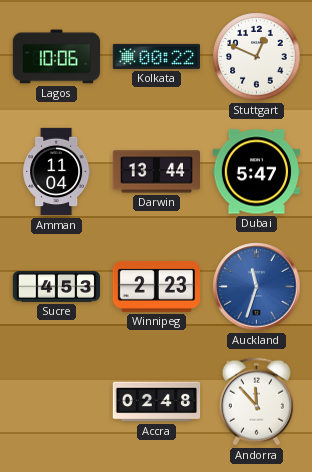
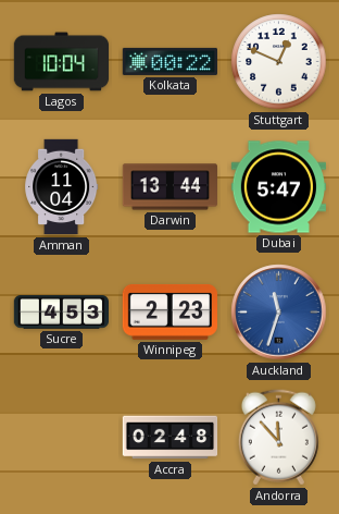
Lagos: 10:06 -> 10:04 (62, 62)
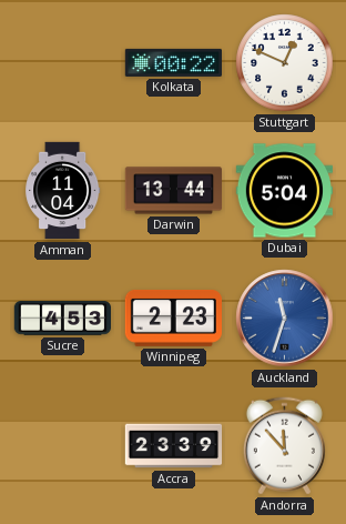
Lagos: 10:04 -> none (62, 62)
Dubai: 5:47 -> 5:04 (284, 191)
Accra: 02:48 -> 23:39 (174, 446)
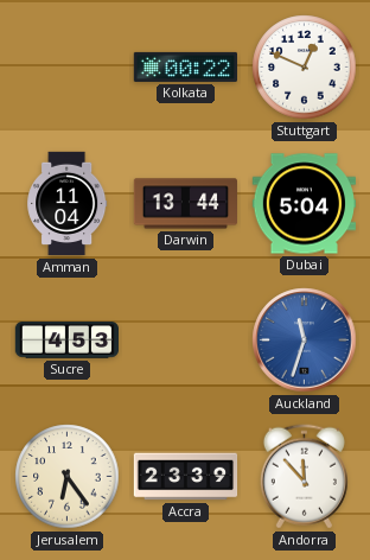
Winnipeg: 2:23 -> none (173, 318)
Jerusalem: none -> 6:24 (68, 477)
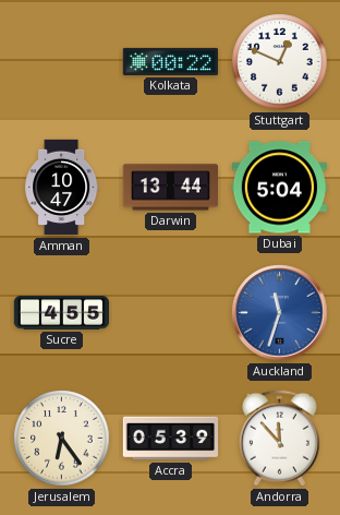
Amman: 11:04 -> 10:47 (62, 188)
Sucre: 4:53 -> 4:55 (62, 313)
Accra: 23:39 -> 05:39 (171, 439)
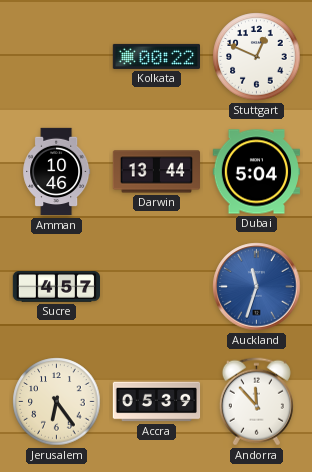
Amman: 10:47 -> 10:46 (57, 172)
Sucre: 4:55 -> 4:57 (57, 287)
